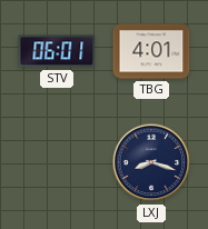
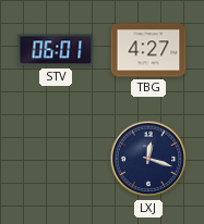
TBG: 4:01 -> 4:27 (148, 50)
LXJ: 8:18 -> 12:18 (148, 159)
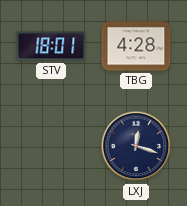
STV: 06:01 -> 18:01 (51, 46)
TBG: 4:27 -> 4:28 (136, 46)
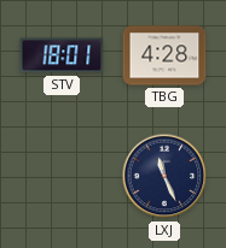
LXJ: 12:18 -> 11:26 (164, 176)
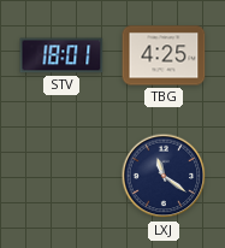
TBG: 4:28 -> 4:25 (164, 55)
LXJ: 11:26 -> 11:21 (164, 176)
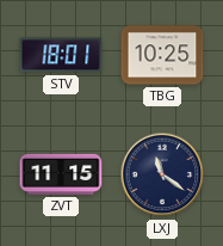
TBG: 4:25 -> 10:25 (162, 55)
ZVT: none -> 11:15 (61, 174)
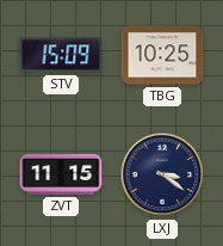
STV: 18:01 -> 15:09 (61, 55)
LXJ: 11:21 -> 3:21 (162, 174)
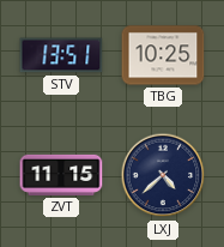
STV: 15:09 -> 13:51 (61, 55)
LXJ: 3:21 -> 4:38 (163, 175)
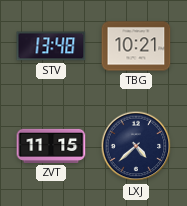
STV: 13:51 -> 13:48 (51, 46)
TBG: 10:25 -> 10:21 (136, 46)
